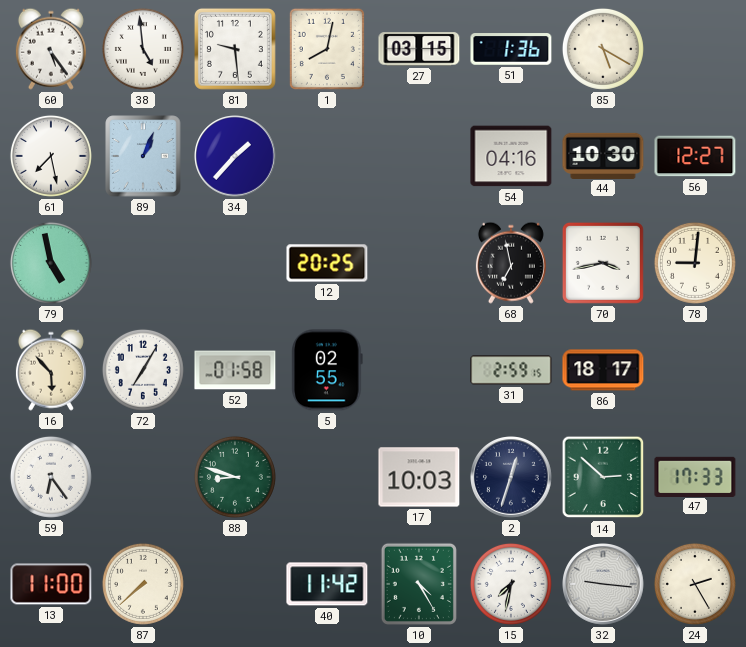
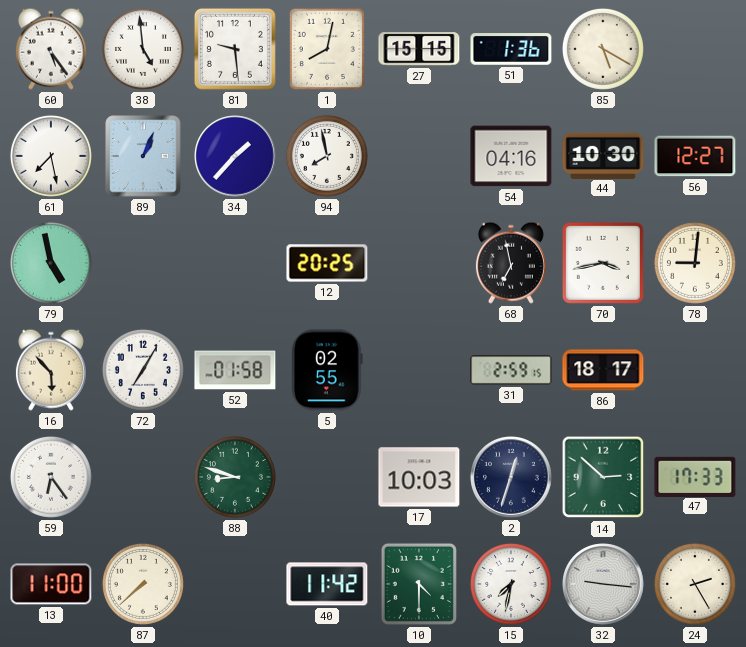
27: 03:15 -> 15:15 (419, 49)
94: none -> 7:58 (327, 156)
10: 4:25 -> 4:30 (419, 584)
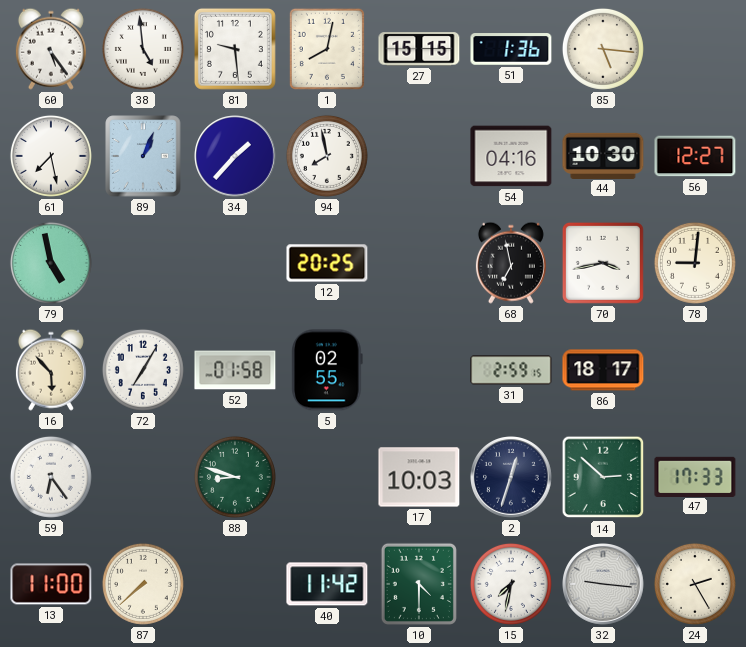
85: 5:20 -> 5:16 (603, 49)
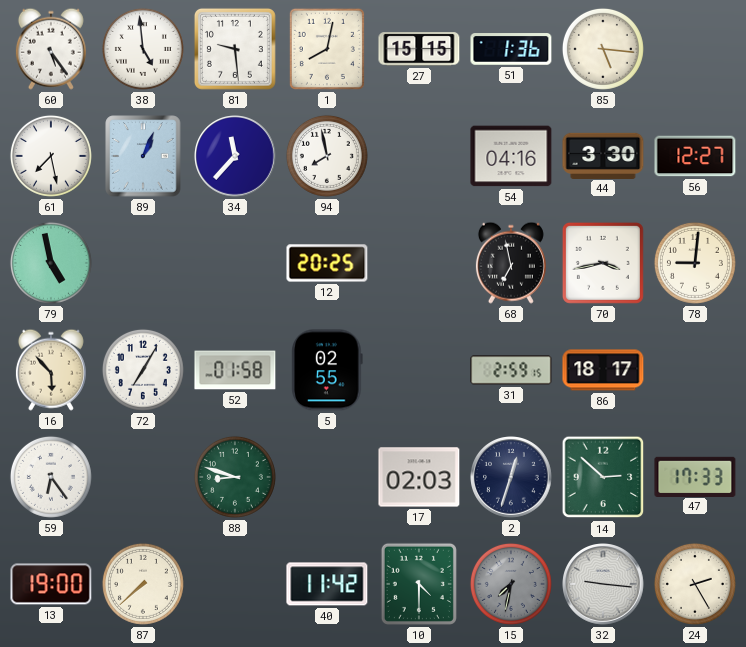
34: 1:37 -> 11:37 (235, 156)
44: 10:30 -> 3:30 (603, 155)
17: 10:03 -> 02:03 (419, 477)
13: 11:00 -> 19:00 (51, 584)
15 dial: white -> grey (511, 584)
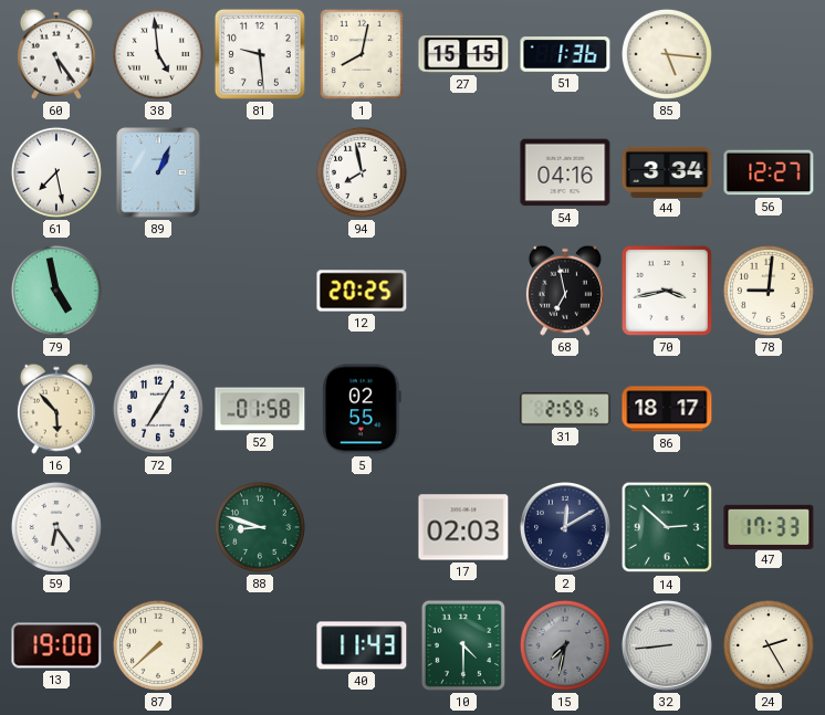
34: 11:37 -> none (235, 156)
44: 3:30 -> 3:34 (667, 171)
2: 12:33 -> 12:10 (565, 527)
40: 11:42 -> 11:43 (362, 645)
32: 9:16 -> 8:44 (667, 645)
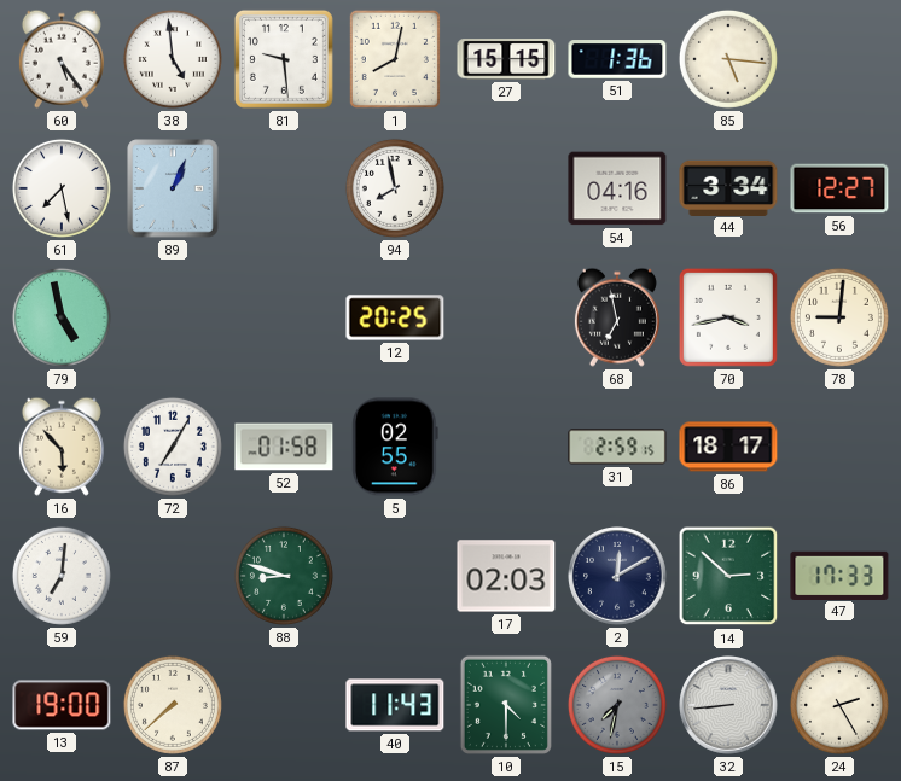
59: 6:24 -> 7:01 (62, 576)
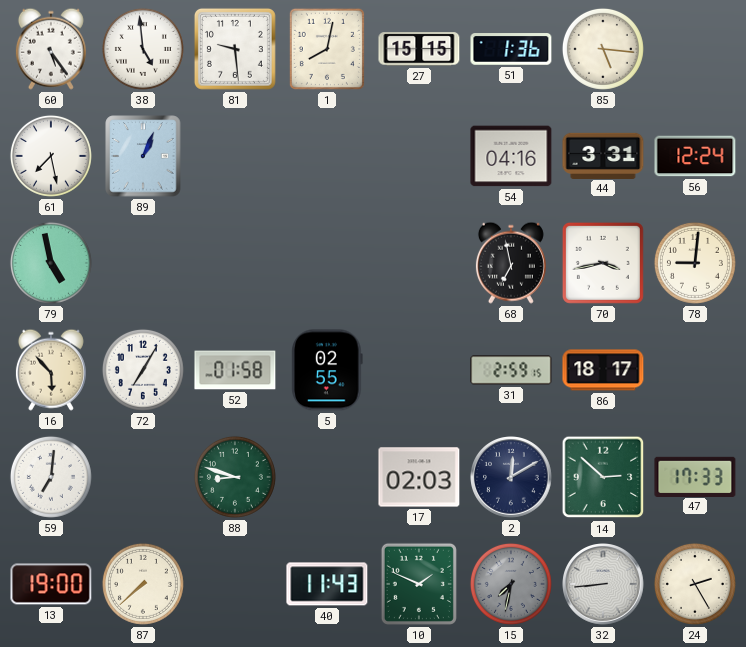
94: 7:58 -> none (395, 188)
44: 3:34 -> 3:31 (603, 155)
56: 12:27 -> 12:24 (695, 156)
12: 20:25 -> none (395, 317)
10: 4:30 -> 1:49 (419, 584)
